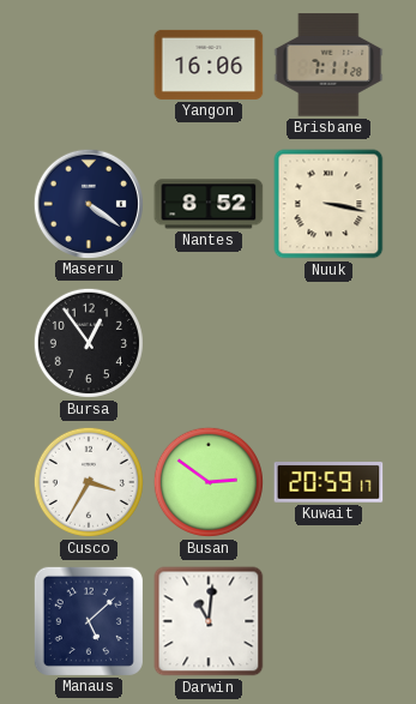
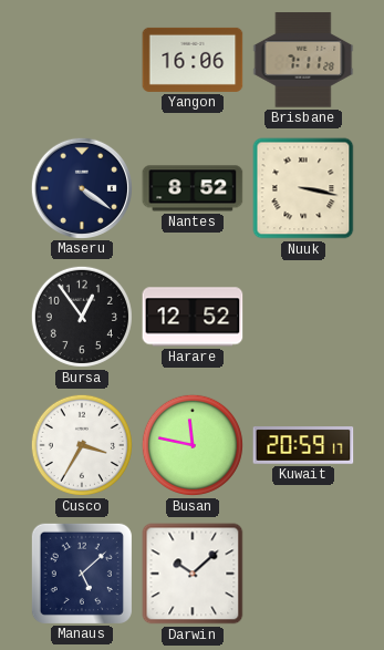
Harare: none -> 12:52 (193, 317)
Busan: 2:51 -> 11:47 (193, 445)
Darwin: 11:01 -> 10:08 (193, 574)
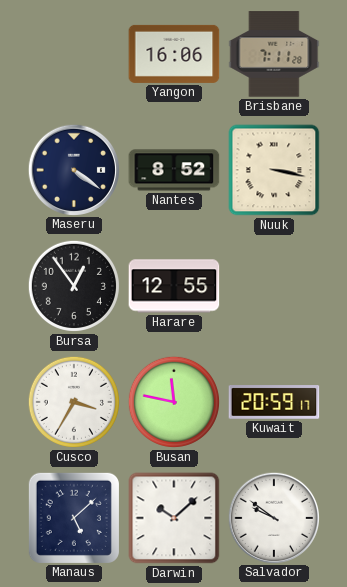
Harare: 12:52 -> 12:55 (174, 286)
Salvador: none -> 9:51 (273, 517)
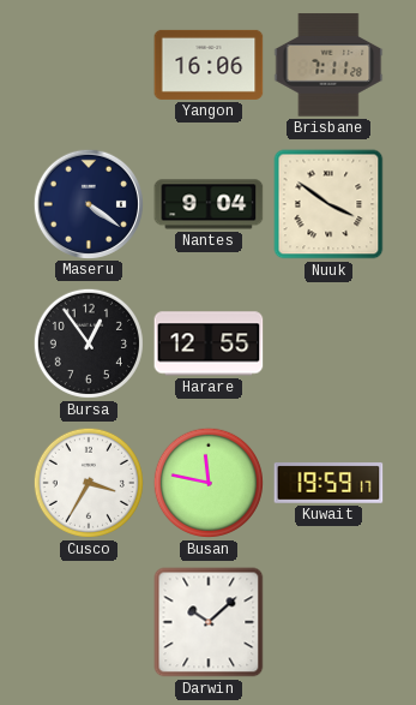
Nantes: 8:52 -> 9:04 (209, 204)
Nuuk: 3:17 -> 3:51 (328, 204)
Kuwait: 20:59 -> 19:59 (328, 483)
Manaus: 5:08 -> none (74, 518)
Salvador: 9:51 -> none (273, 517)
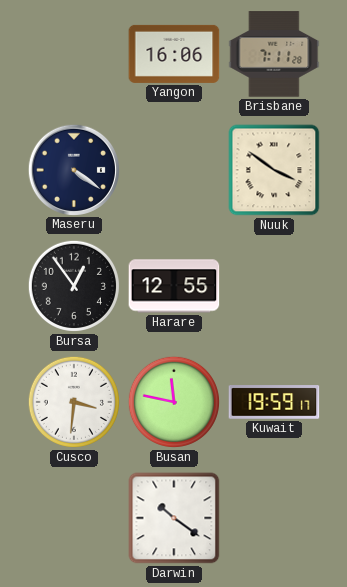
Nantes: 9:04 -> none (209, 204)
Cusco: 3:35 -> 3:31 (74, 402)
Darwin: 10:08 -> 10:21 (174, 518)
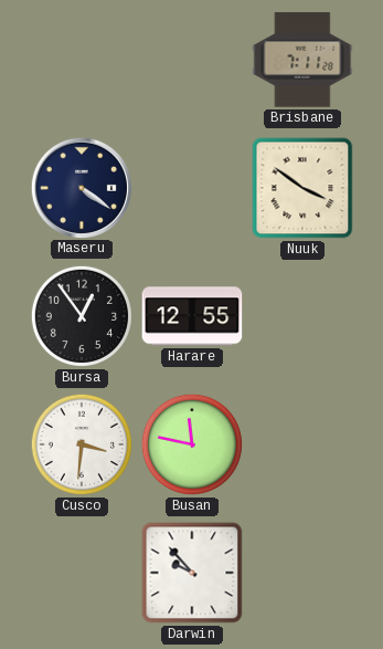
Yangon: 16:06 -> none (174, 54)
Kuwait: 19:59 -> none (274, 402)
Darwin: 10:21 -> 9:53 (192, 573)
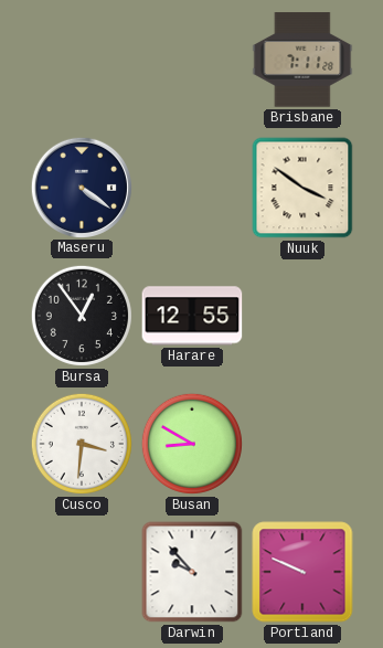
Busan: 11:47 -> 8:50 (192, 444)
Portland: none -> 9:49 (302, 572)
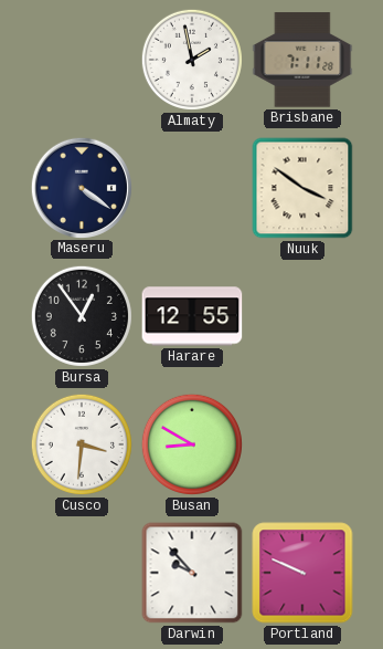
Almaty: none -> 1:58 (192, 60)
